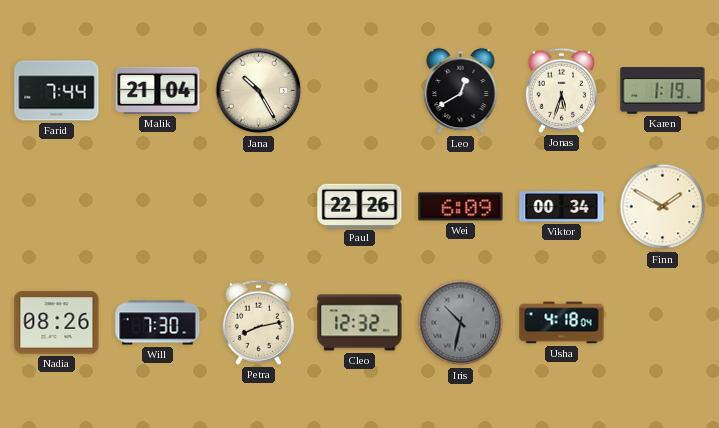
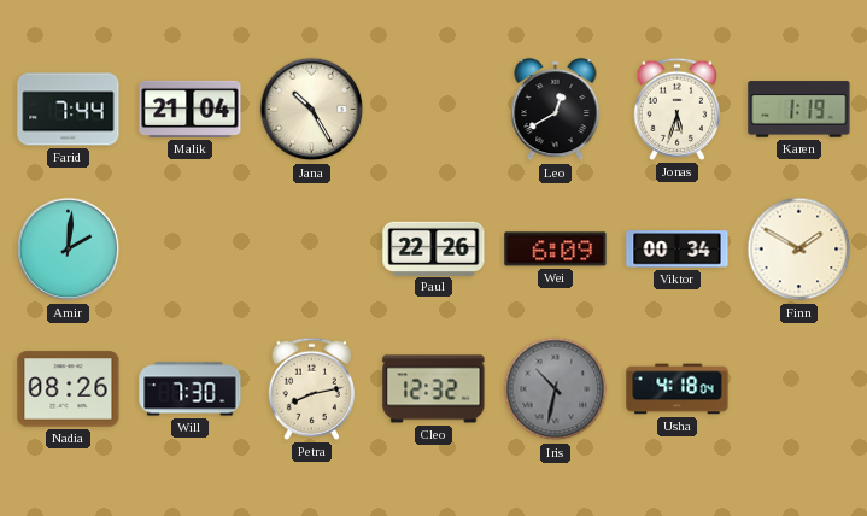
Amir: none -> 2:01 (69, 250)
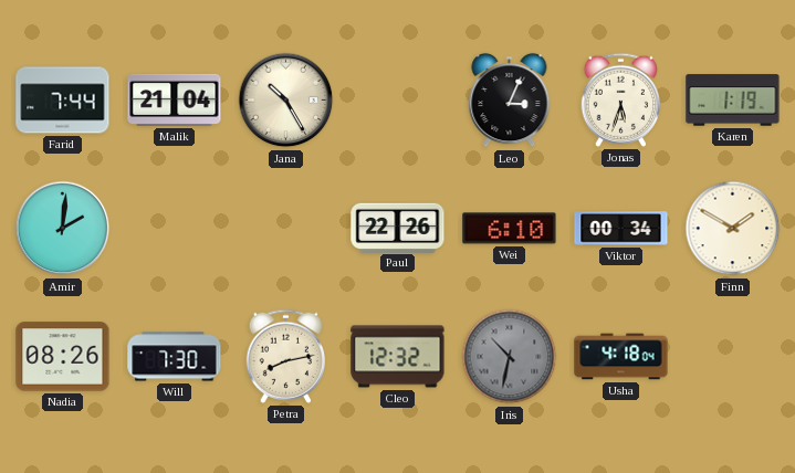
Leo: 12:40 -> 3:04 (510, 101)
Wei: 6:09 -> 6:10 (510, 229)
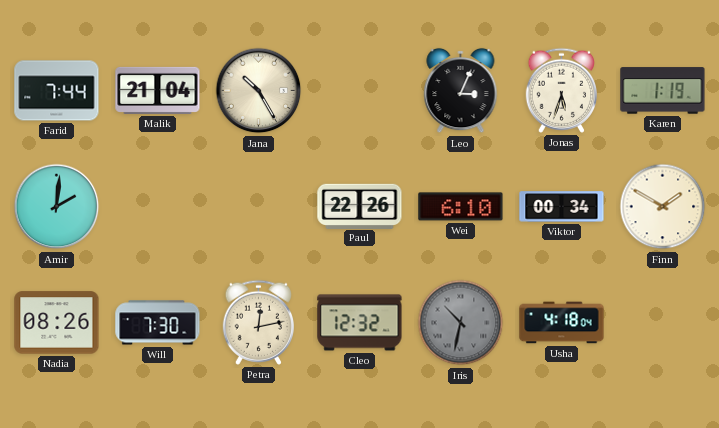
Petra: 8:13 -> 12:13 (258, 322)
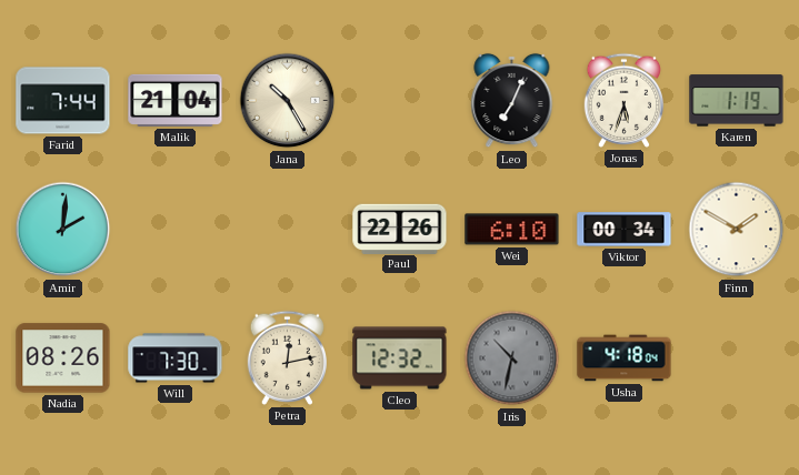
Leo: 3:04 -> 7:04 (512, 101)
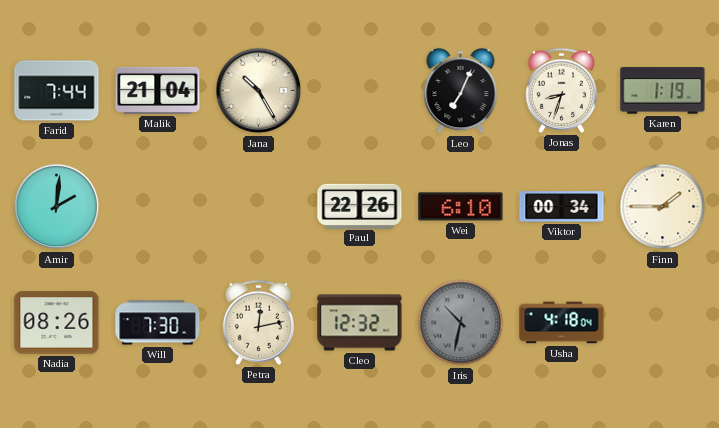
Jonas: 5:33 -> 8:33 (561, 90)
Finn: 1:50 -> 1:45 (663, 207)
